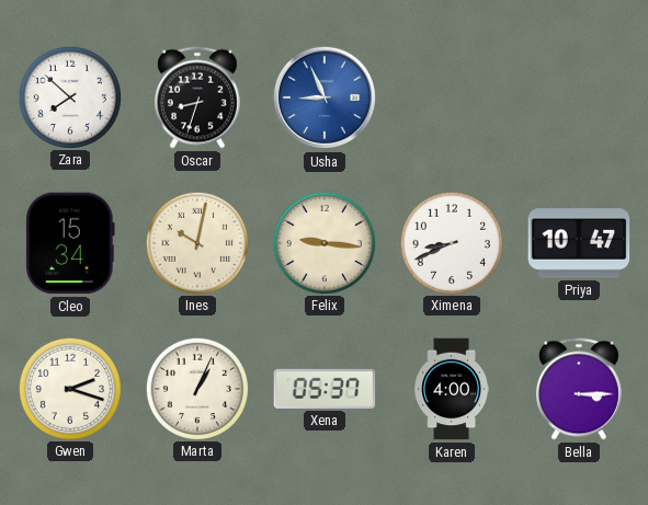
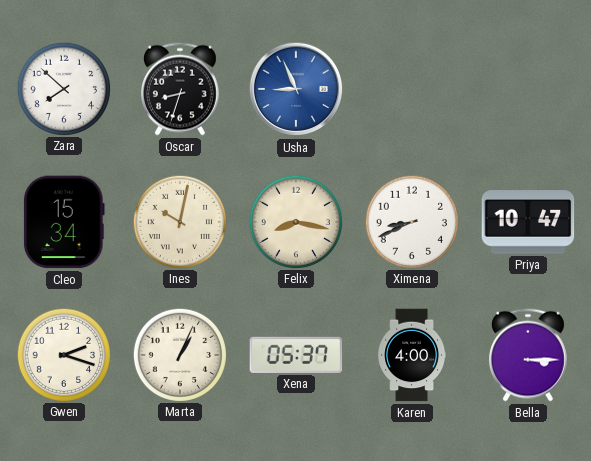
Felix: 9:16 -> 8:17 (295, 221)
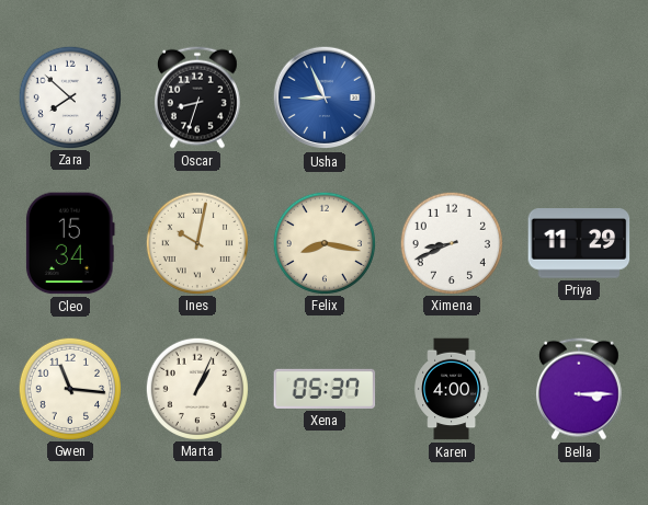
Priya: 10:47 -> 11:29 (579, 243)
Gwen: 2:18 -> 11:16 (69, 388)
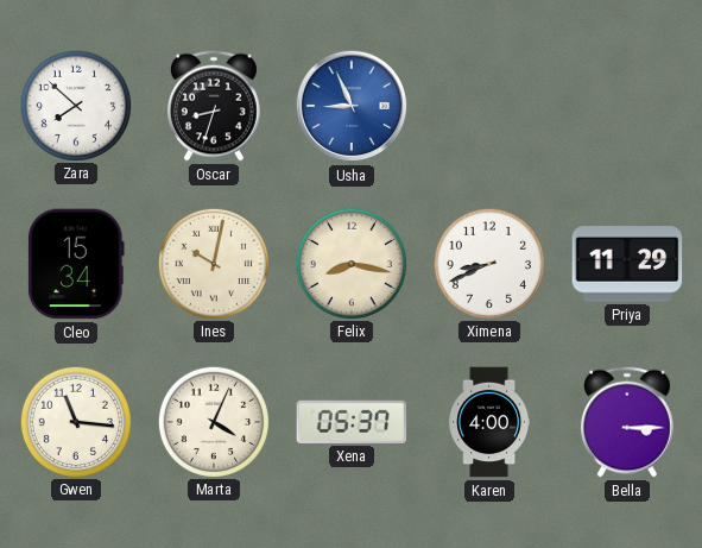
Marta: 1:04 -> 4:04 (213, 421)
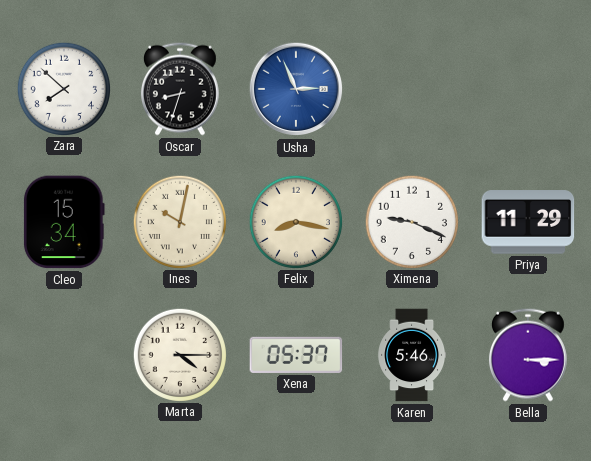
Usha: 8:56 -> 2:56 (296, 89)
Ximena: 8:41 -> 9:19 (411, 221)
Gwen: 11:16 -> none (75, 421)
Marta: 4:04 -> 4:15 (179, 354)
Karen: 4:00 -> 5:46 (412, 355)
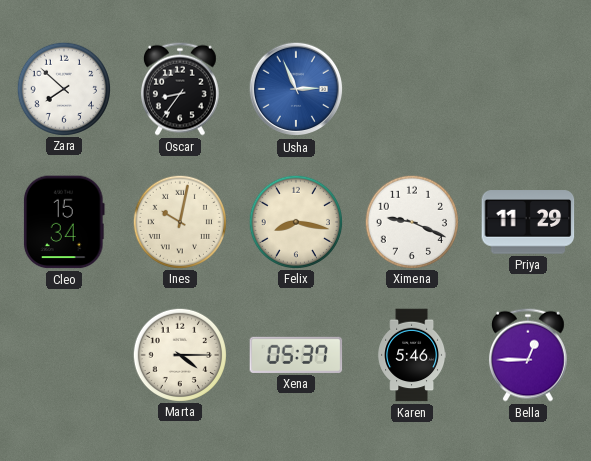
Oscar: 8:33 -> 8:36 (180, 89)
Bella: 3:15 -> 12:45 (528, 355)
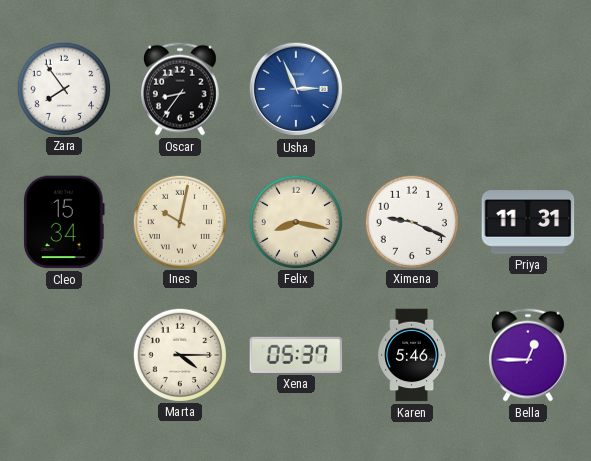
Zara: 7:52 -> 7:54 (63, 88)
Priya: 11:29 -> 11:31 (528, 222)
